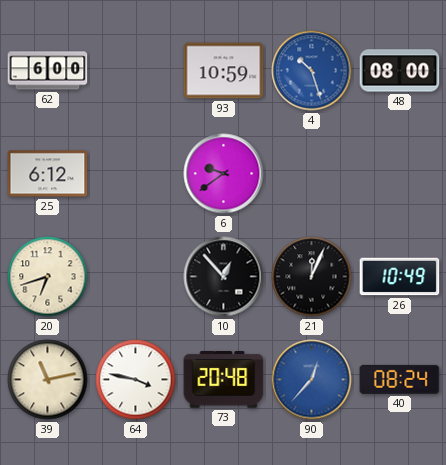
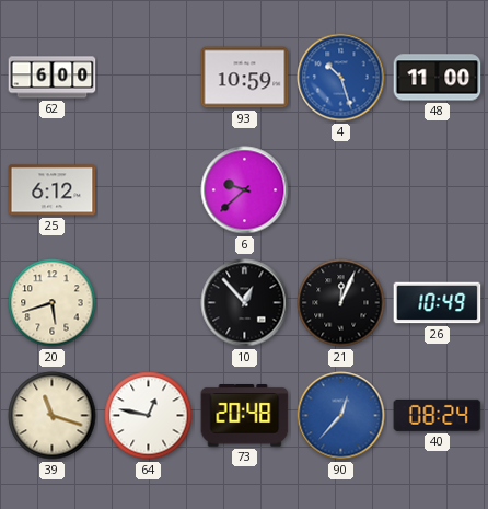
48: 08:00 -> 11:00 (438, 78)
6: 9:39 -> 9:38 (245, 190)
20: 6:42 -> 5:42 (53, 303)
39: 11:13 -> 11:18 (53, 416)
64: 3:47 -> 12:47 (149, 416)
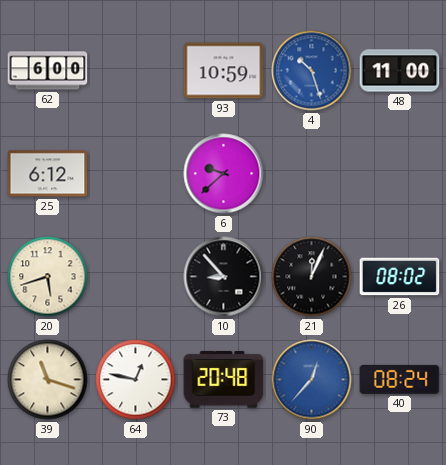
10: 12:53 -> 8:53 (224, 277)
26: 10:49 -> 08:02 (400, 277)
